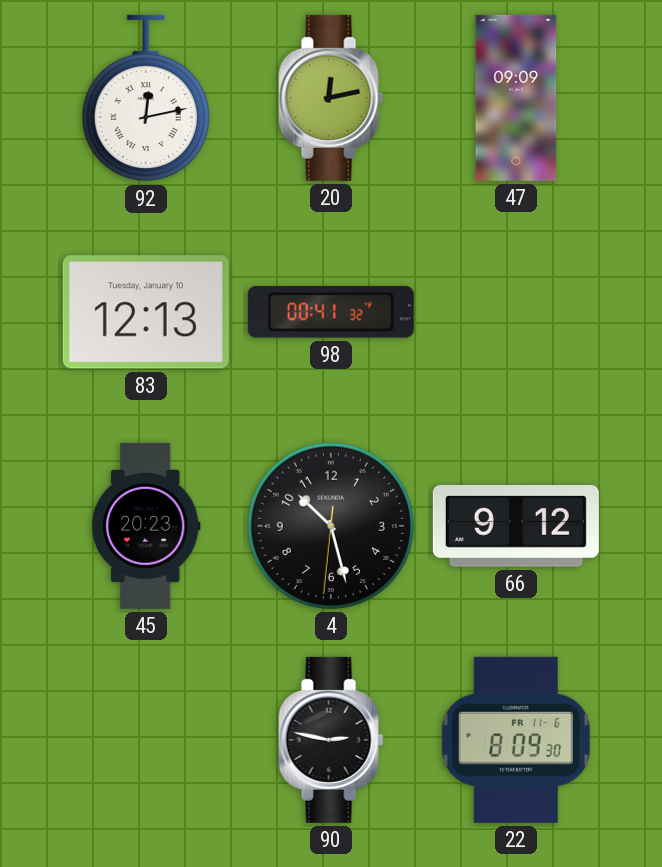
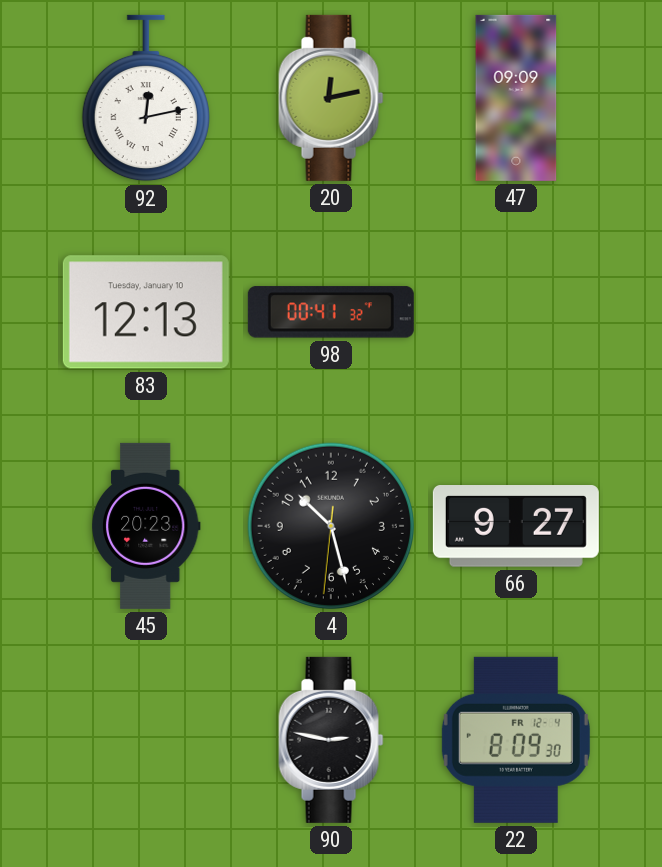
66: 9:12 -> 9:27 (516, 526)
22 date: FR 11-6 -> FR 12-4 (516, 740)
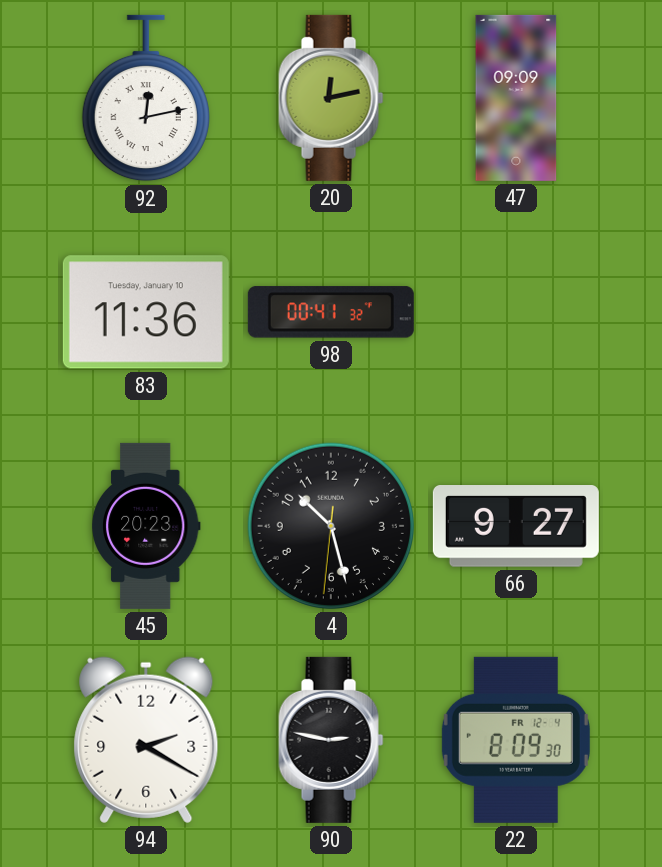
83: 12:13 -> 11:36 (146, 312)
94: none -> 2:20 (146, 740)
